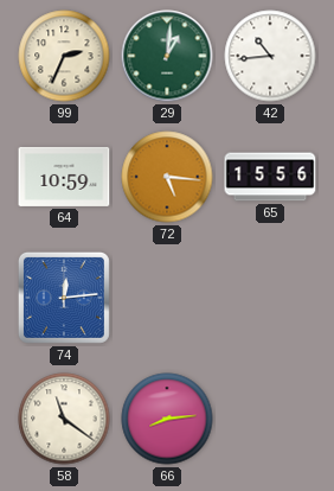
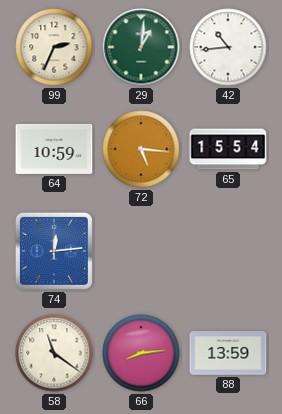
65: 15:56 -> 15:54 (228, 149)
88: none -> 13:59 (228, 353)
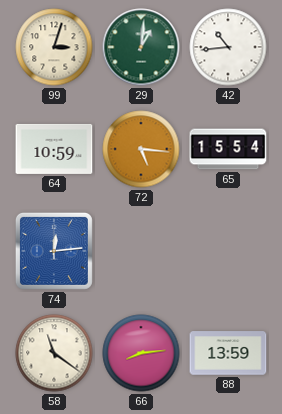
99: 2:34 -> 3:03 (54, 47)
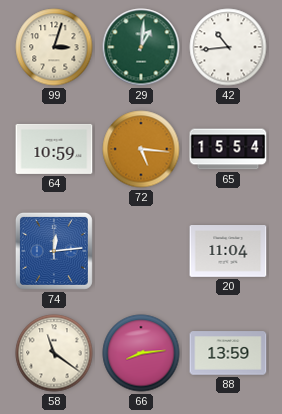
20: none -> 11:04 (228, 252)
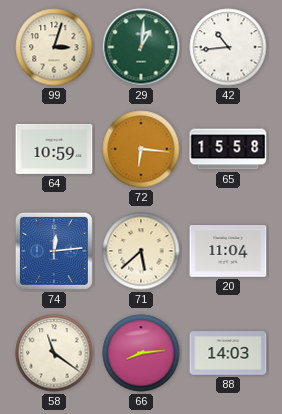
72: 5:16 -> 6:16 (141, 149)
65: 15:54 -> 15:58 (228, 149)
71: none -> 5:38 (141, 251)
88: 13:59 -> 14:03 (228, 353)
